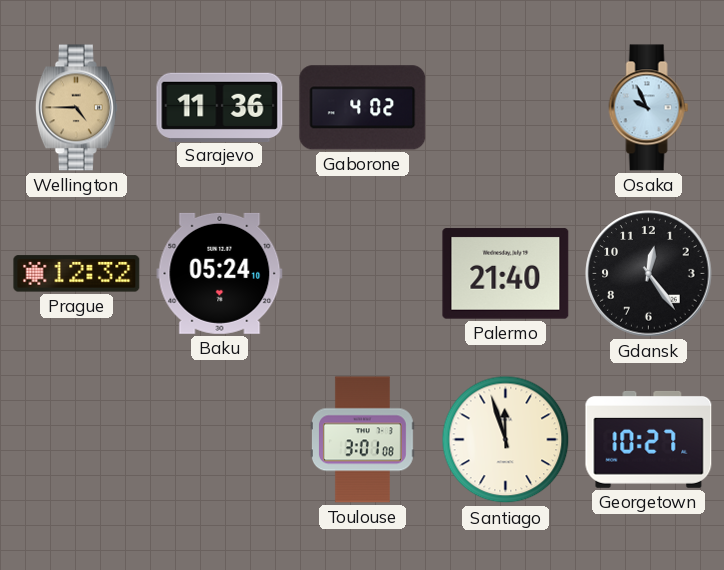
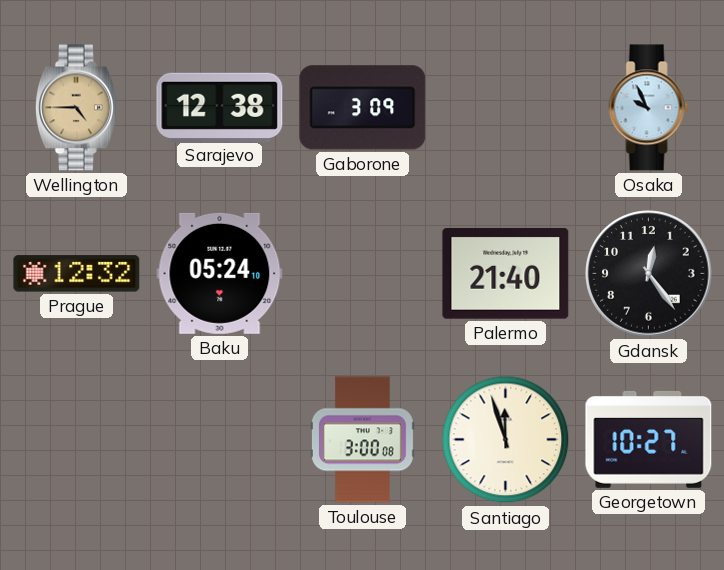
Sarajevo: 11:36 -> 12:38 (220, 107)
Gaborone: 4:02 -> 3:09 (363, 108)
Toulouse: 3:01 -> 3:00 (362, 440)
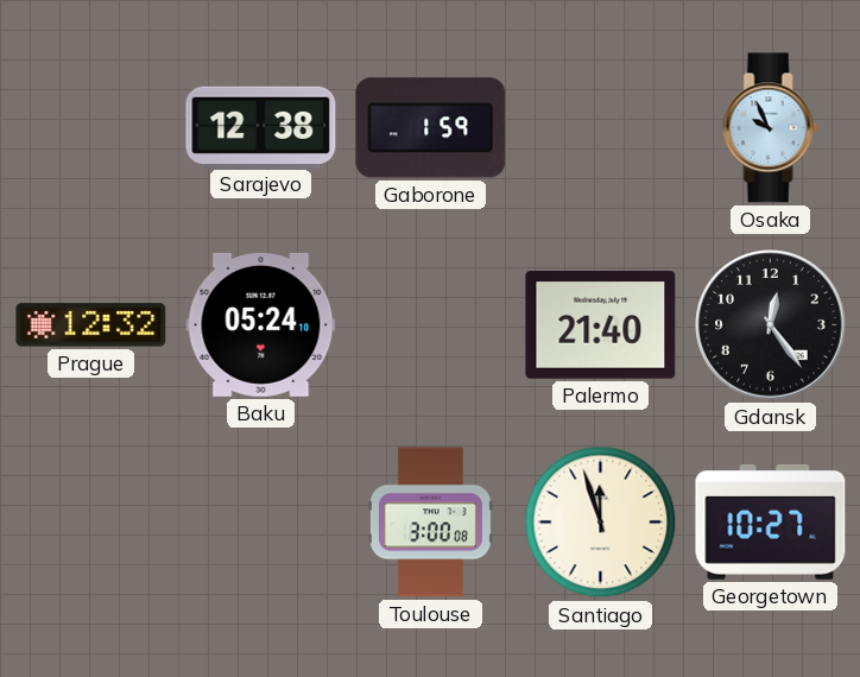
Wellington: 4:45 -> none (76, 108)
Gaborone: 3:09 -> 1:59 (431, 128)
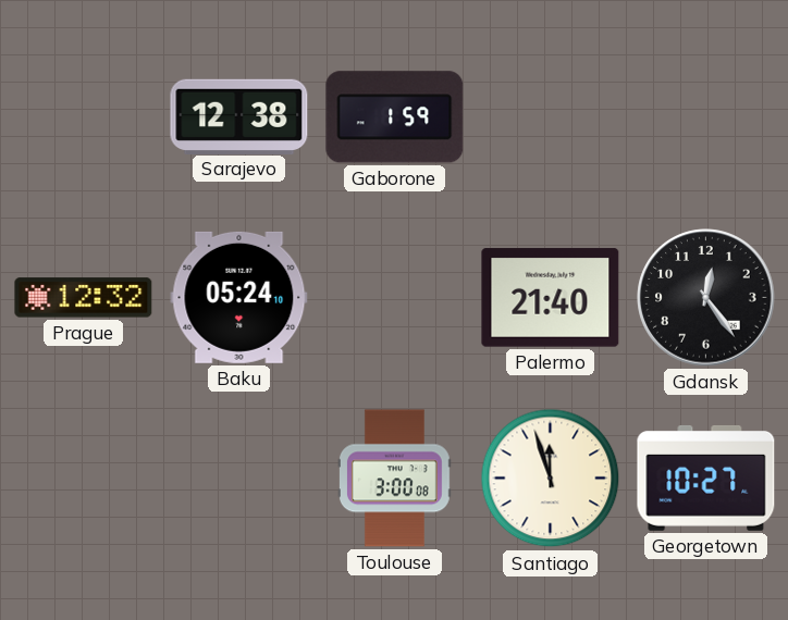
Osaka: 9:56 -> none (771, 128)
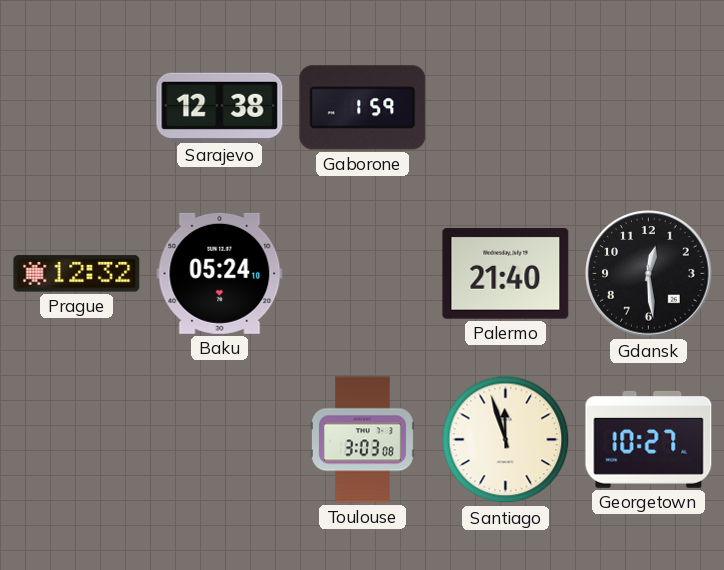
Gdansk: 12:24 -> 12:29 (649, 274)
Toulouse: 3:00 -> 3:03 (362, 440)
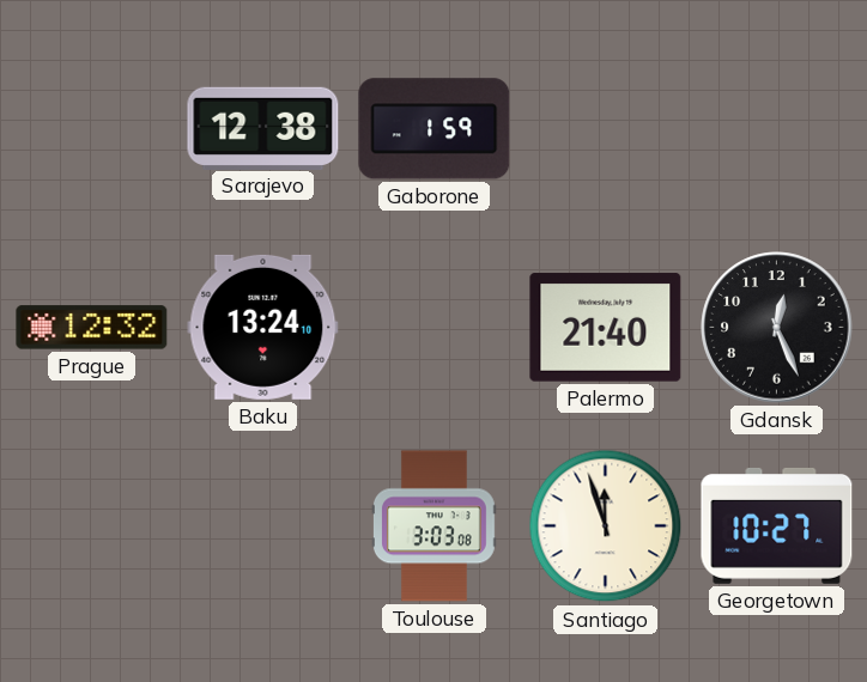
Baku: 05:24 -> 13:24 (263, 327)
Gdansk: 12:29 -> 12:26 (777, 328)
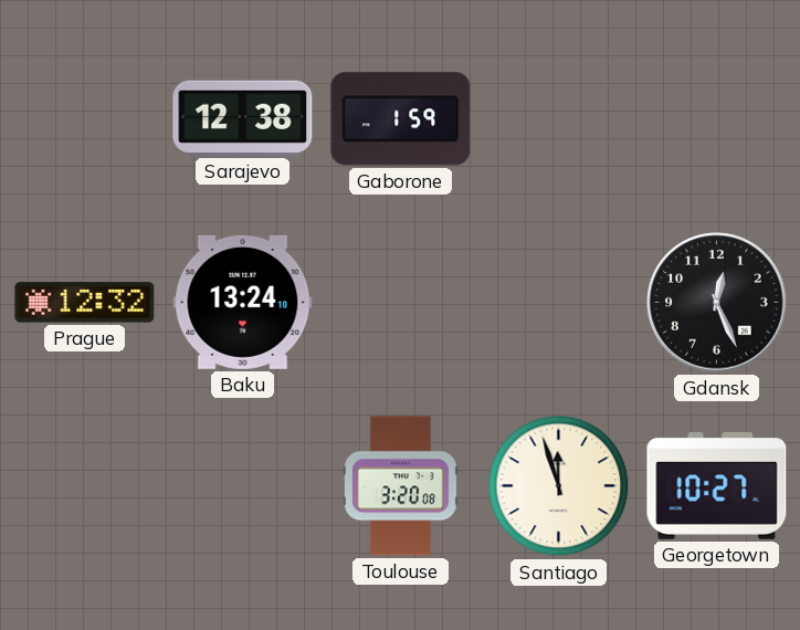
Palermo: 21:40 -> none (606, 328)
Toulouse: 3:03 -> 3:20 (400, 486)
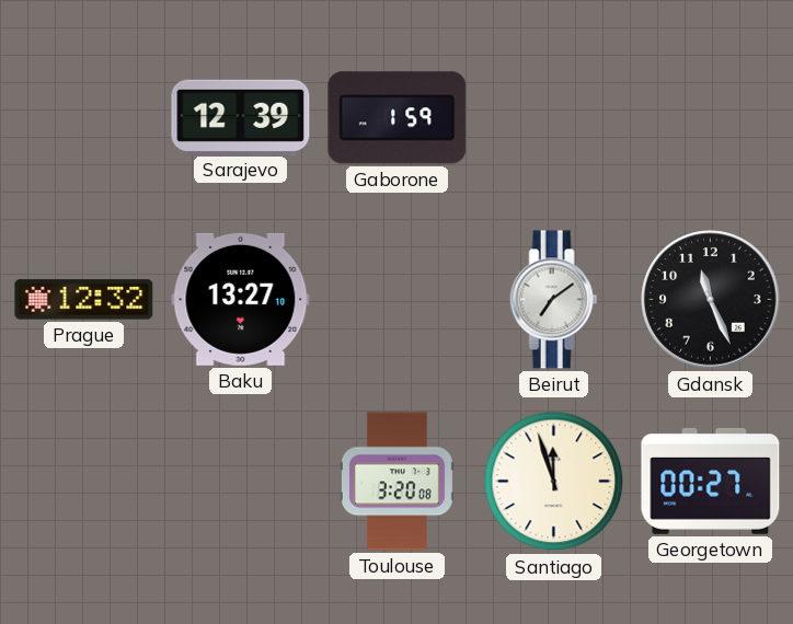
Sarajevo: 12:38 -> 12:39 (241, 117)
Baku: 13:24 -> 13:27 (241, 299)
Beirut: none -> 7:09 (554, 300)
Gdansk: 12:26 -> 11:26 (711, 300)
Georgetown: 10:27 -> 00:27 (711, 481)
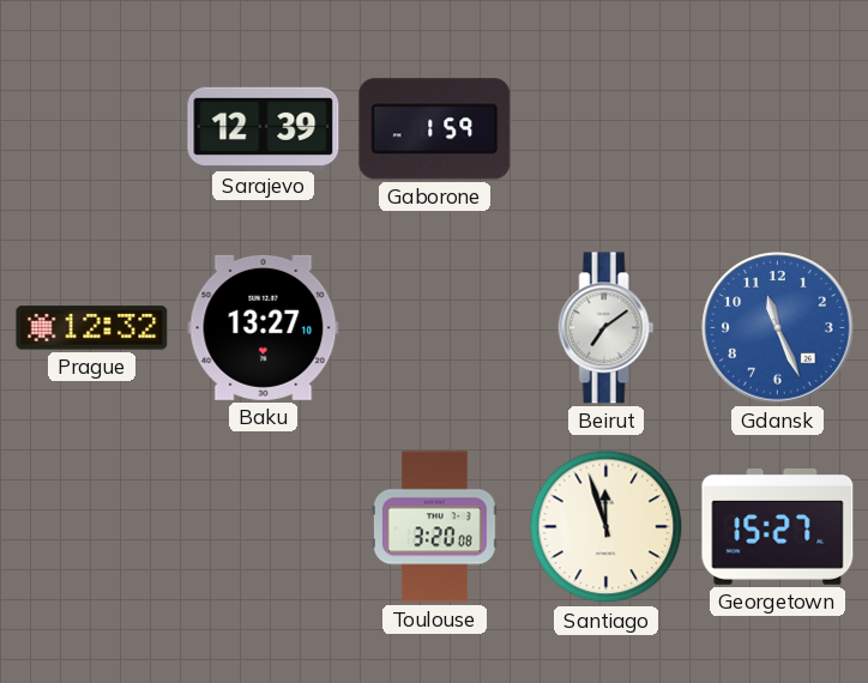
Gdansk dial: black -> blue (778, 328)
Georgetown: 00:27 -> 15:27 (778, 526)
